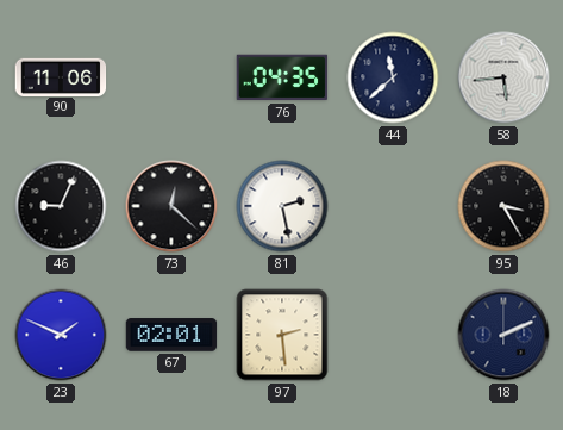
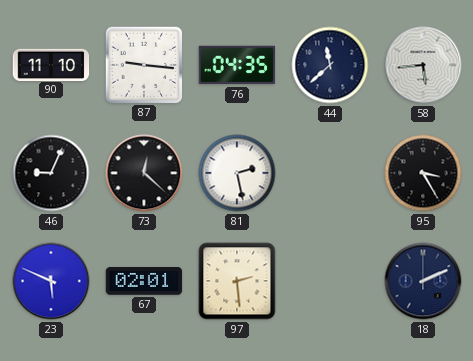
90: 11:06 -> 11:10 (51, 64)
87: none -> 9:16 (143, 64)
23: 1:49 -> 5:49 (51, 281)
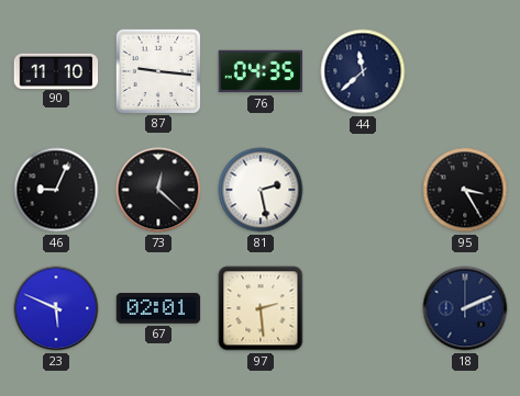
58: 5:44 -> none (423, 65)
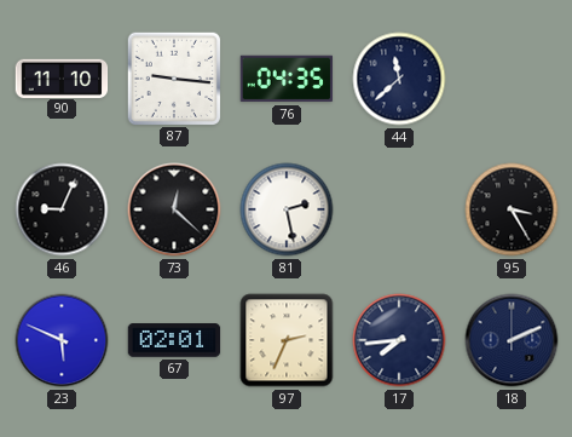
97: 2:29 -> 2:34 (287, 340)
17: none -> 7:44 (399, 340)
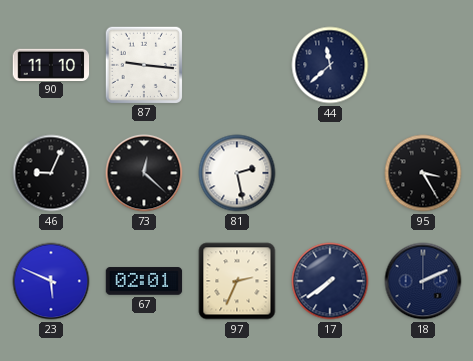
76: 04:35 -> none (287, 79)
17: 7:44 -> 7:39 (330, 281)
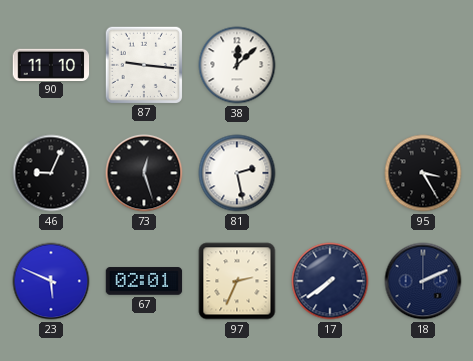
38: none -> 12:08 (237, 65)
44: 11:38 -> none (330, 65)
73: 12:22 -> 12:27 (144, 173)
